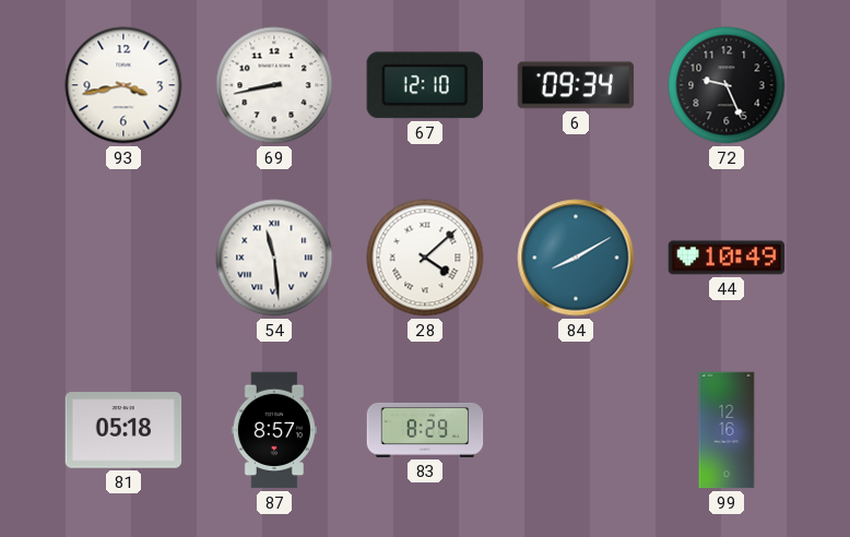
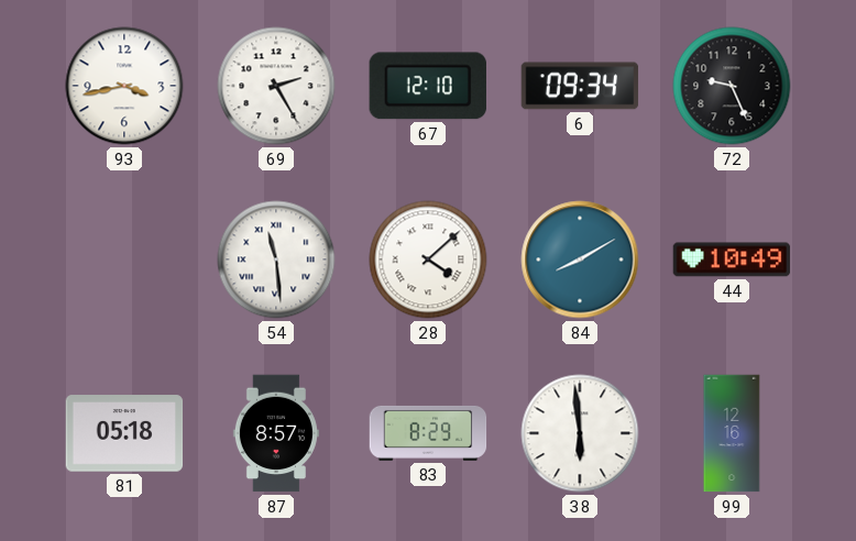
69: 8:43 -> 2:25 (276, 86)
38: none -> 5:59 (580, 433)
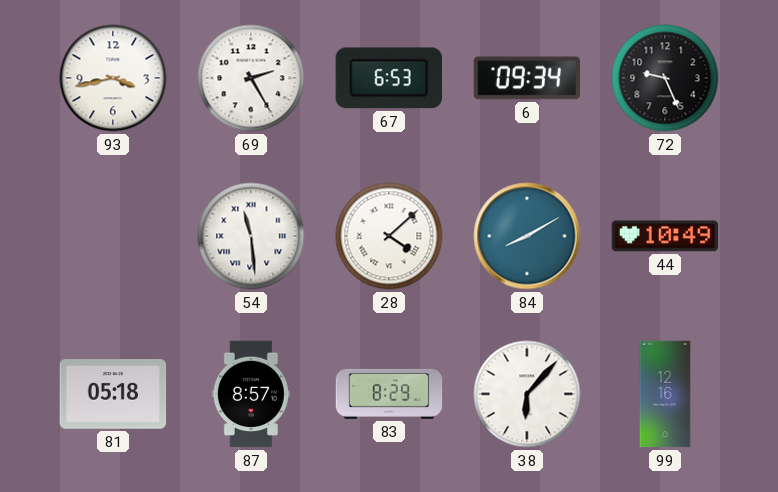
67: 12:10 -> 6:53 (389, 78)
38: 5:59 -> 6:07 (527, 394)
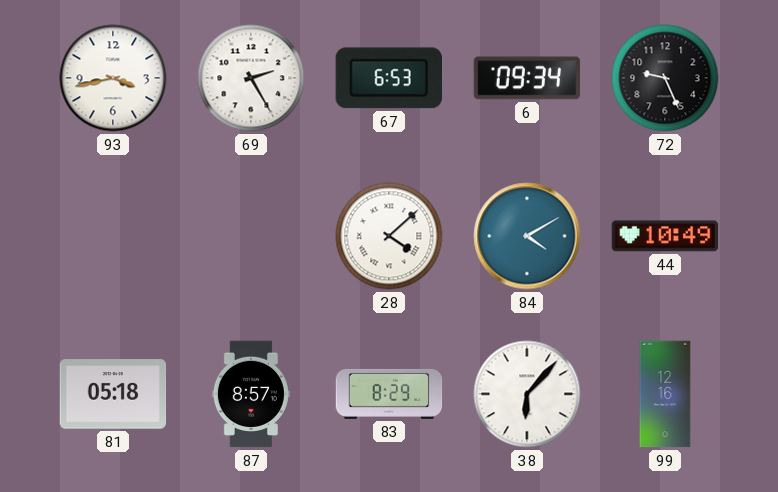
54: 11:29 -> none (251, 236)
84: 8:10 -> 4:10 (527, 236)
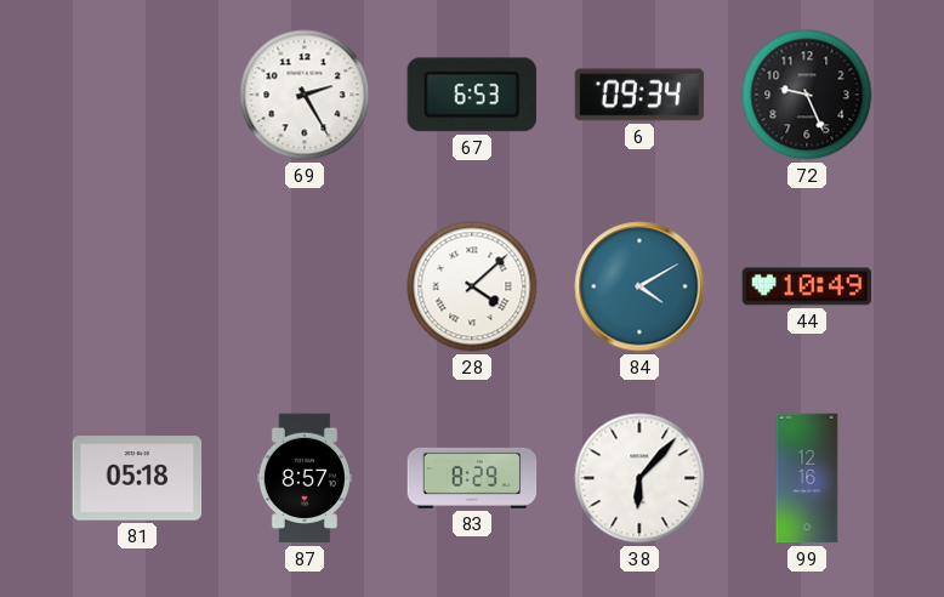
93: 3:43 -> none (113, 78)
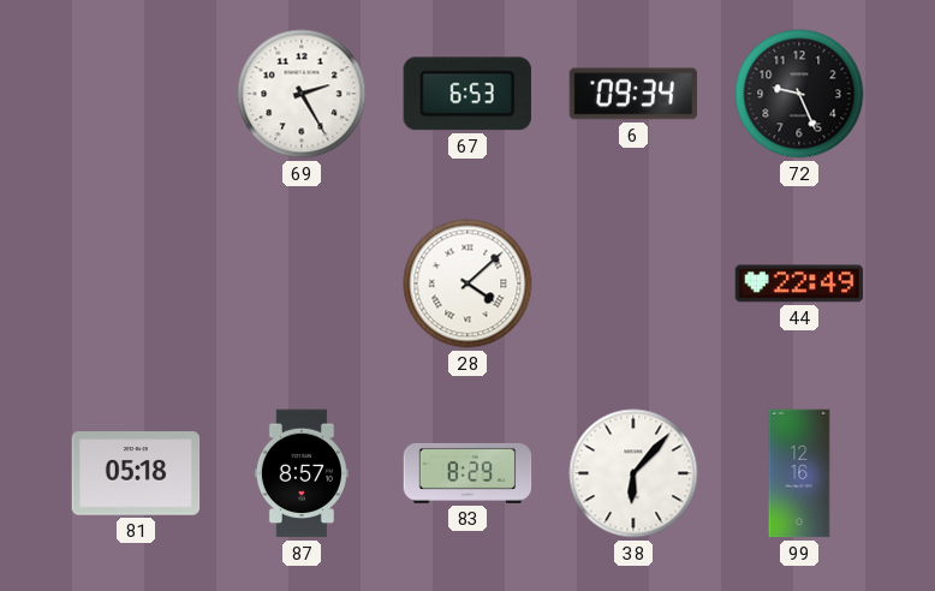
84: 4:10 -> none (639, 286)
44: 10:49 -> 22:49 (799, 283)
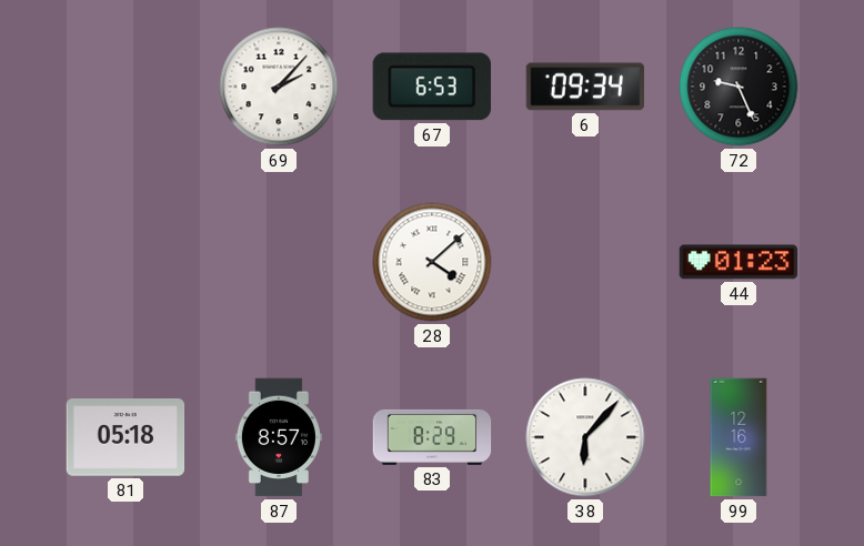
69: 2:25 -> 2:07 (279, 87)
44: 22:49 -> 01:23 (739, 262)
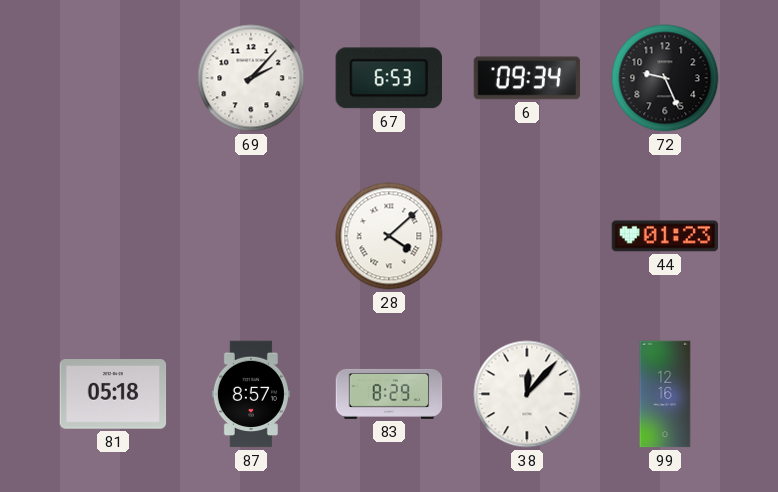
38: 6:07 -> 12:07 (527, 394)
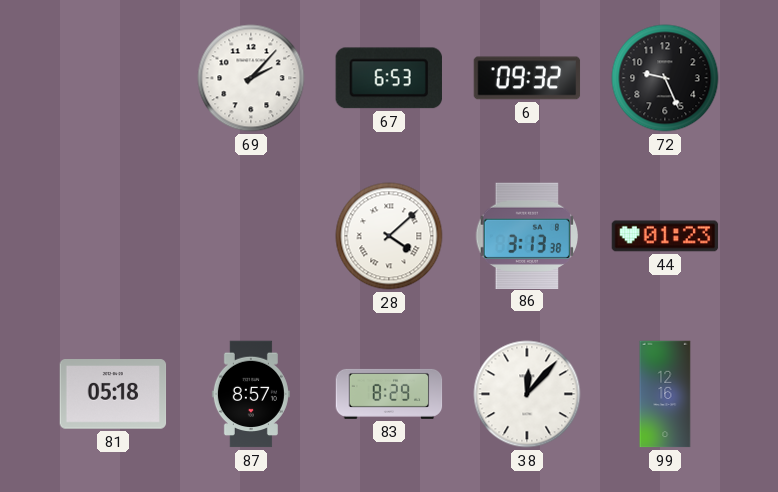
6: 09:34 -> 09:32 (527, 78)
86: none -> 3:13 (526, 235)
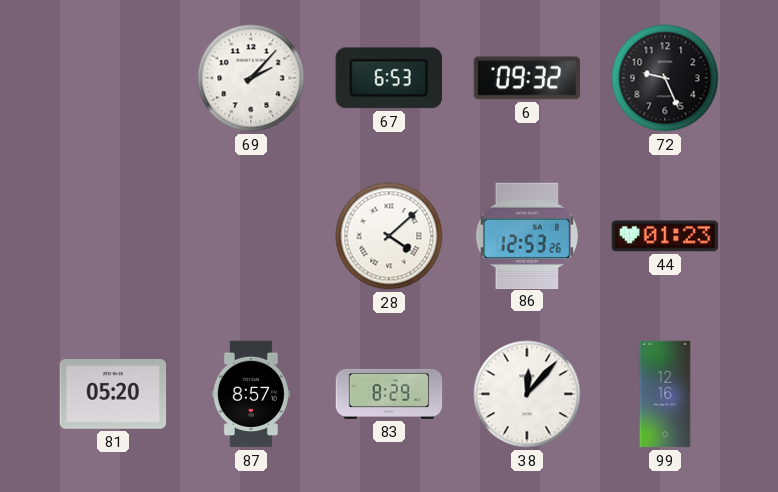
86: 3:13 -> 12:53 (526, 235)
81: 05:18 -> 05:20 (113, 394)
